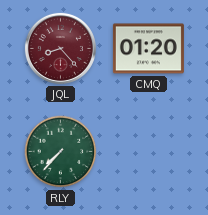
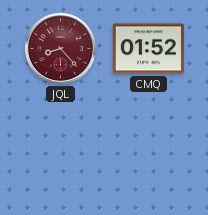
CMQ: 01:20 -> 01:52 (148, 49)
RLY: 7:37 -> none (61, 152)
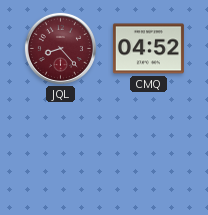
CMQ: 01:52 -> 04:52 (148, 49)
